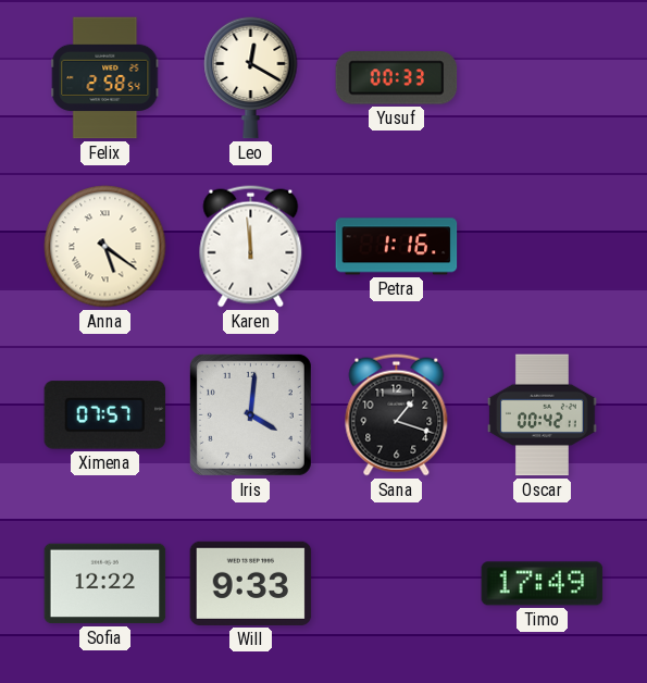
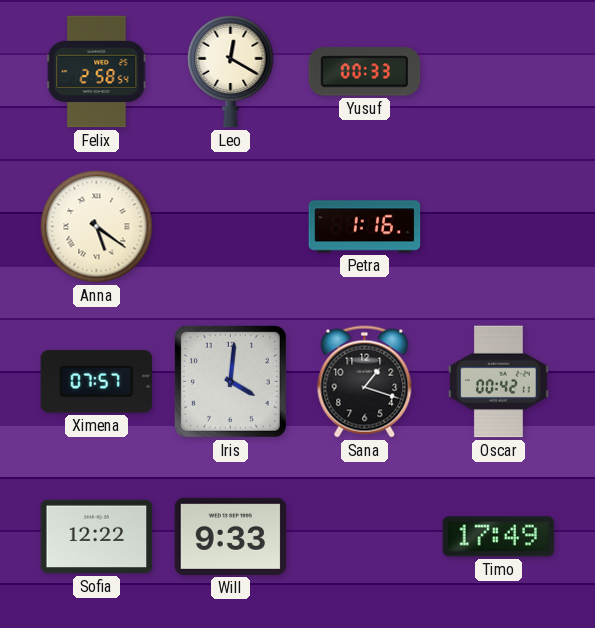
Karen: 11:59 -> none (251, 247)
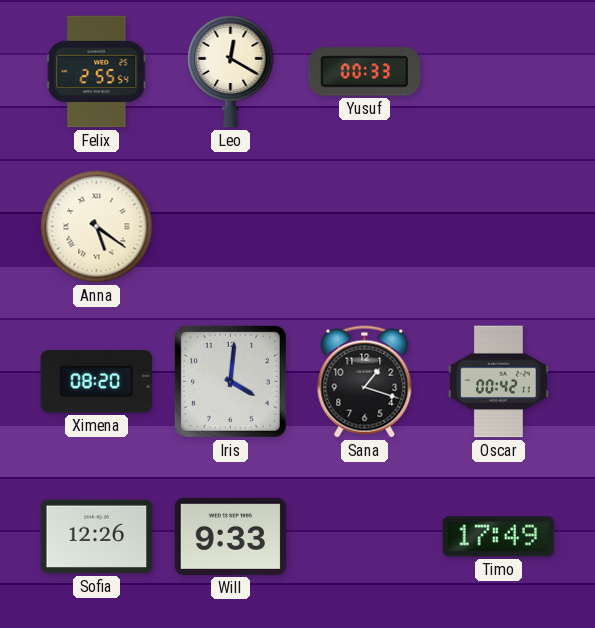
Felix: 2:58 -> 2:55 (97, 72)
Petra: 1:16 -> none (365, 227)
Ximena: 07:57 -> 08:20 (97, 382)
Sofia: 12:22 -> 12:26 (97, 537)
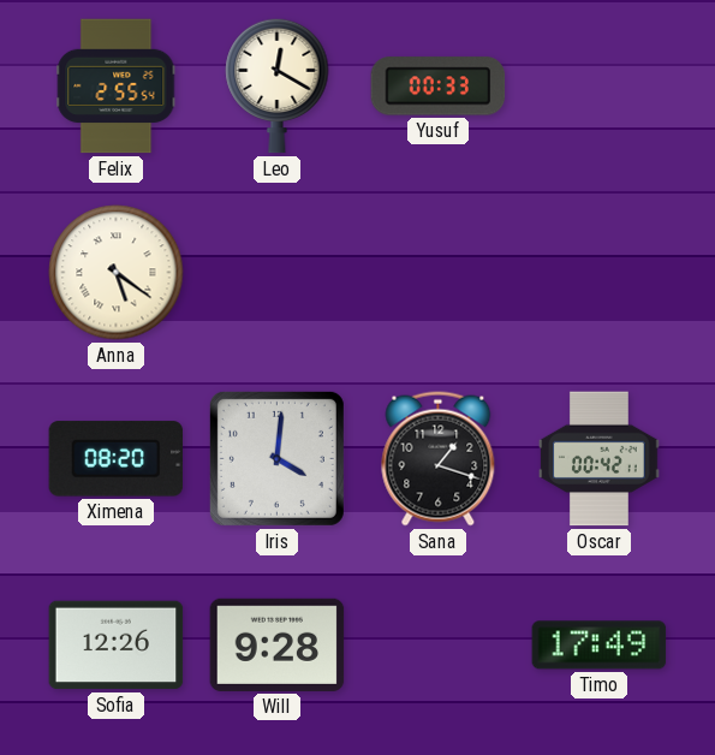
Will: 9:33 -> 9:28 (278, 644)
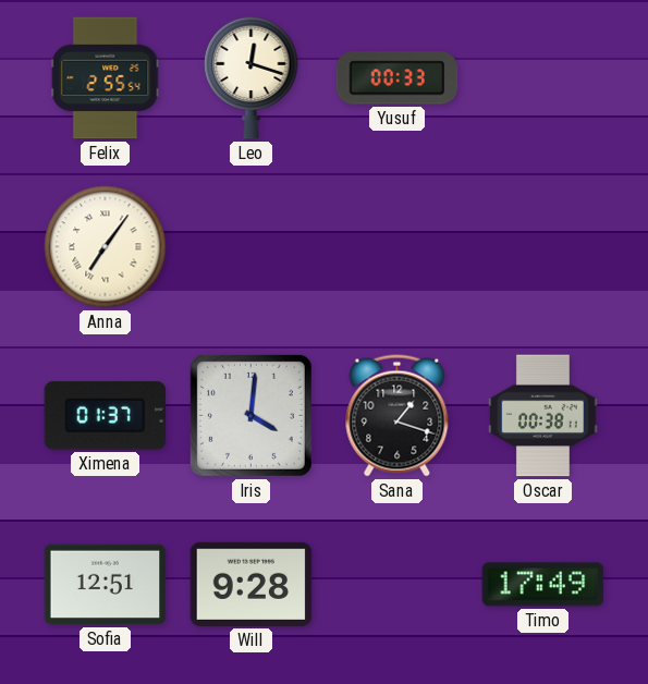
Leo: 12:20 -> 12:18 (252, 77)
Anna: 5:21 -> 7:06 (106, 247)
Ximena: 08:20 -> 01:37 (106, 416)
Oscar: 00:42 -> 00:38 (543, 416)
Sofia: 12:26 -> 12:51 (106, 585)
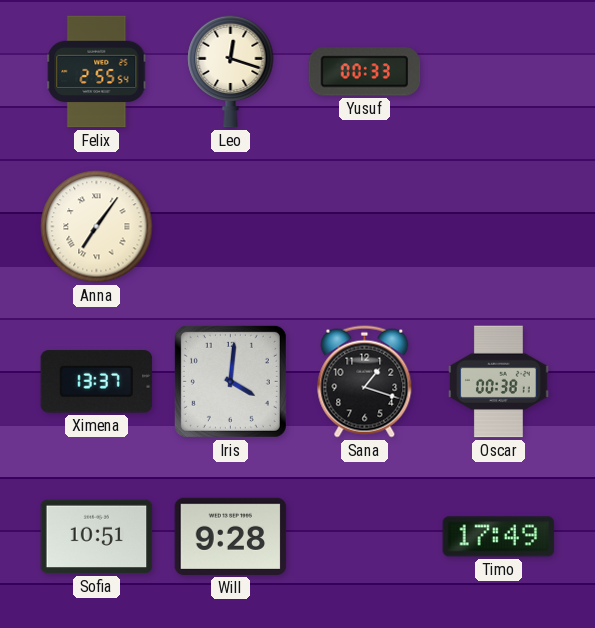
Ximena: 01:37 -> 13:37 (97, 382)
Sofia: 12:51 -> 10:51 (97, 537)
